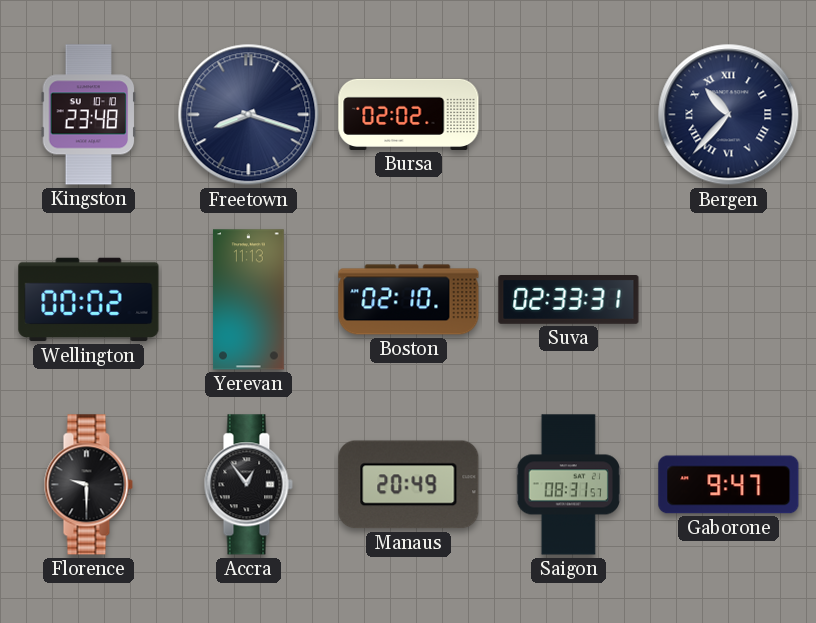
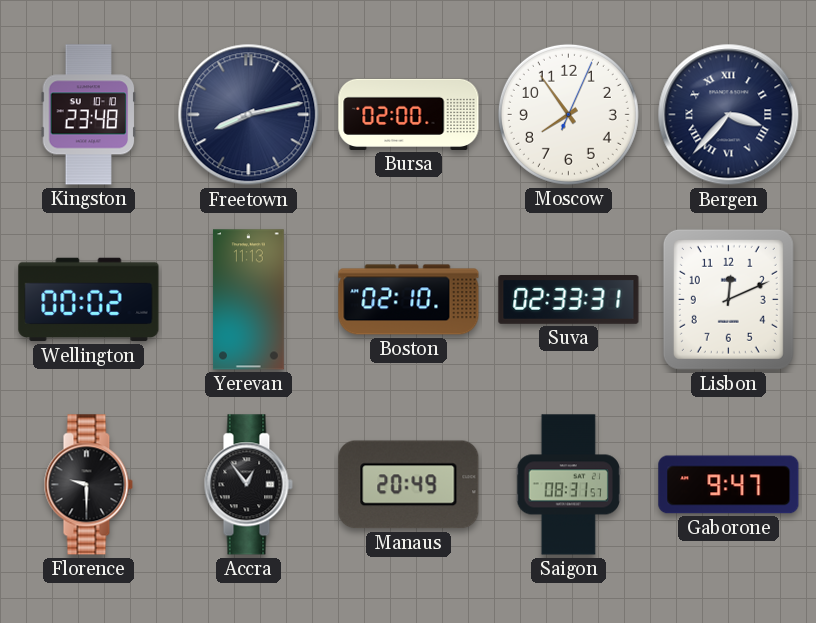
Freetown: 8:18 -> 8:13 (249, 115)
Bursa: 02:02 -> 02:00 (409, 114)
Moscow: none -> 7:54 (568, 114)
Bergen: 10:37 -> 3:37 (729, 115)
Lisbon: none -> 12:11 (728, 299)
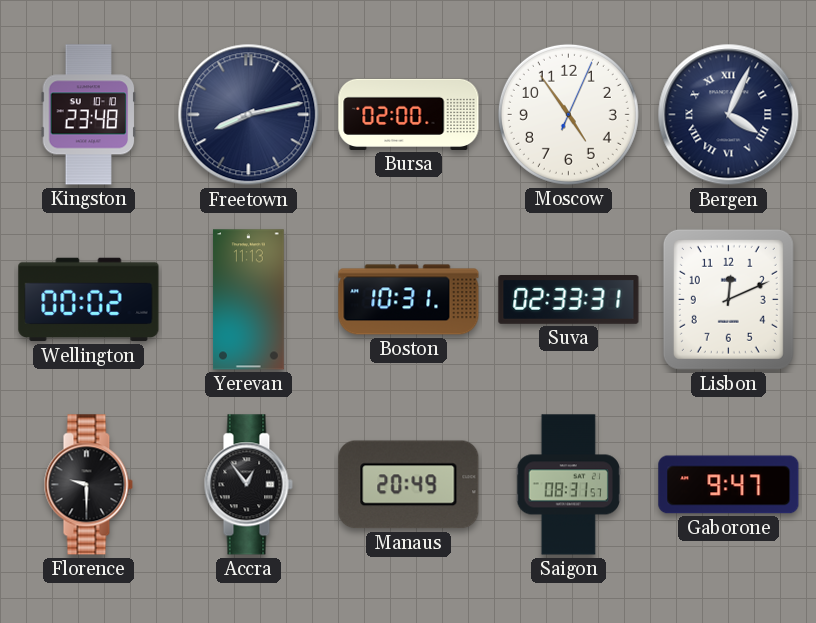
Moscow: 7:54 -> 4:54 (568, 114)
Bergen: 3:37 -> 4:04 (729, 115)
Boston: 02:10 -> 10:31 (409, 300)
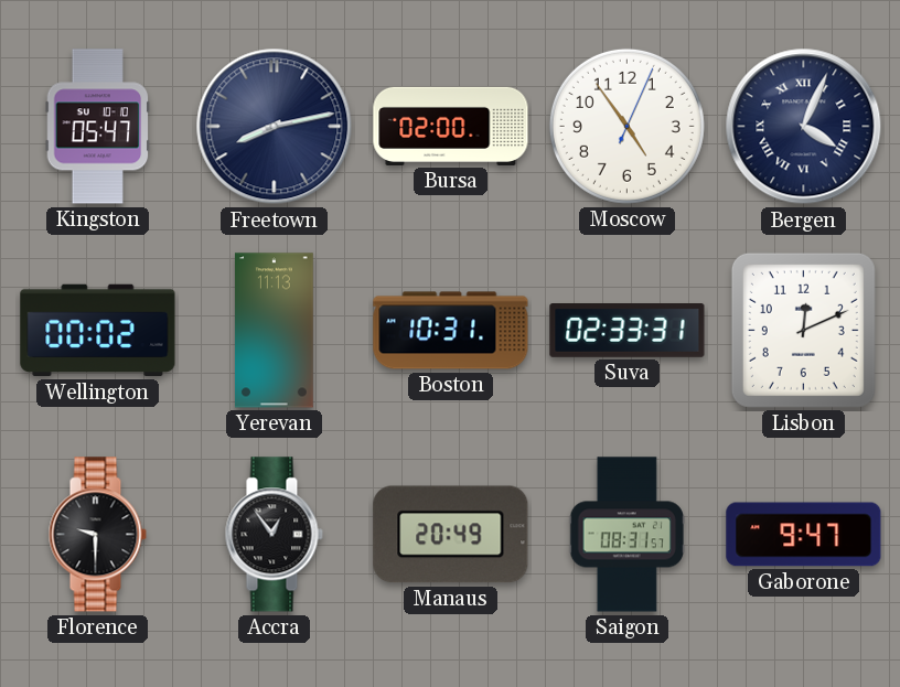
Kingston: 23:48 -> 05:47 (98, 127)
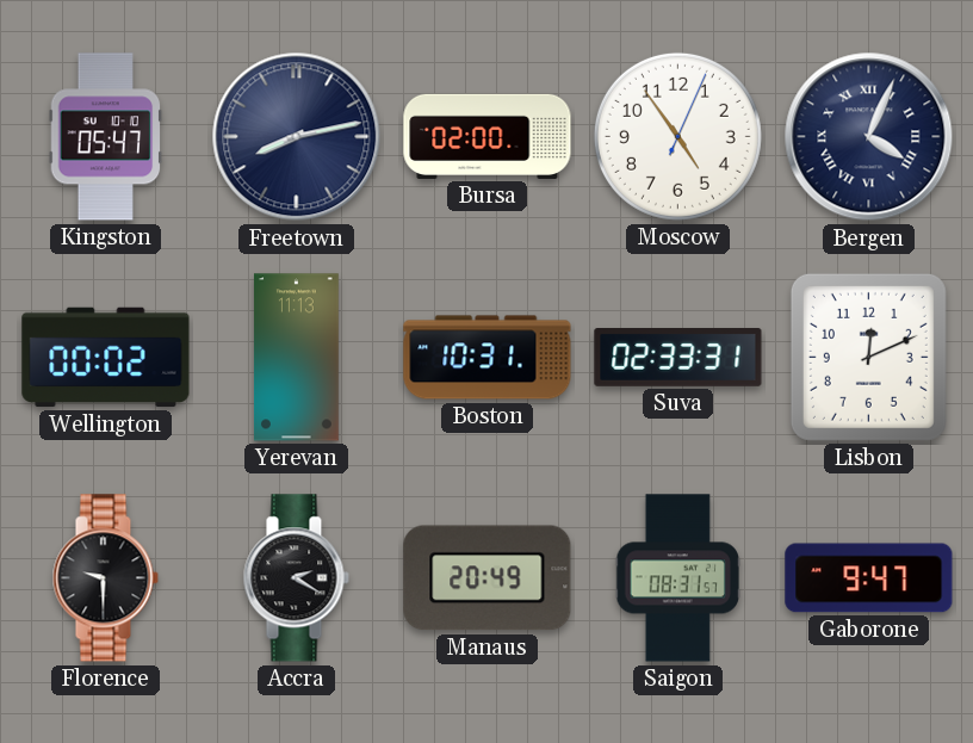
Accra: 12:54 -> 2:20 (296, 578)
